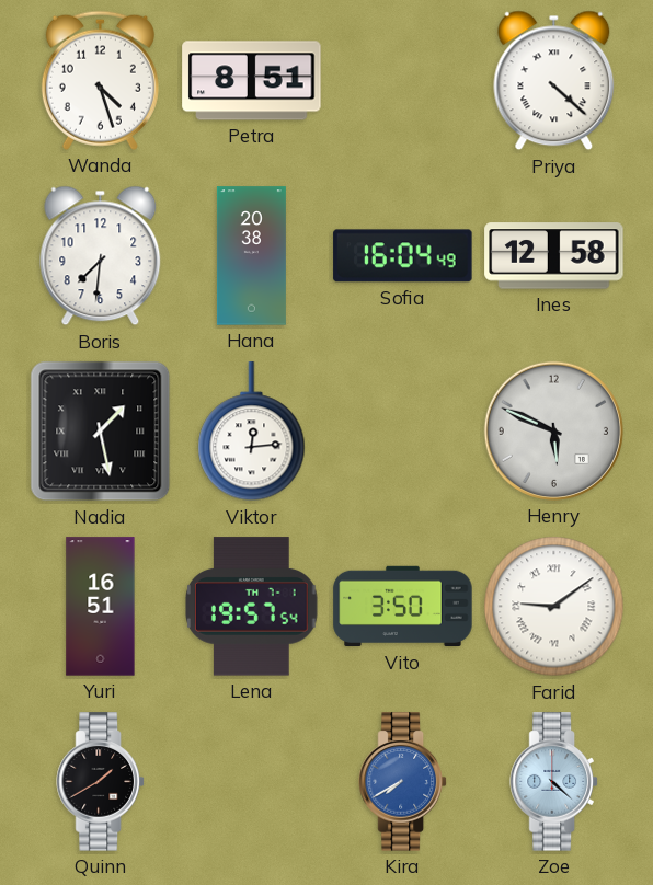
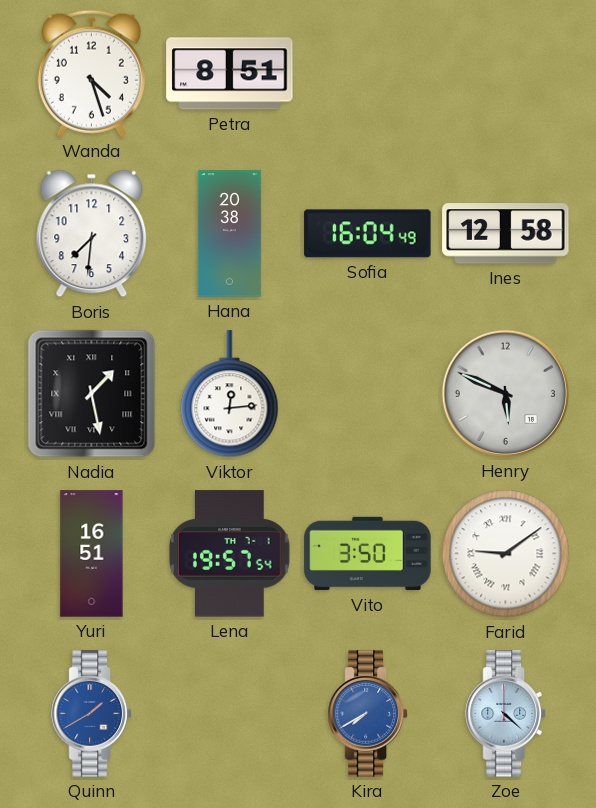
Priya: 4:22 -> none (554, 81)
Quinn dial: black -> blue (92, 714)
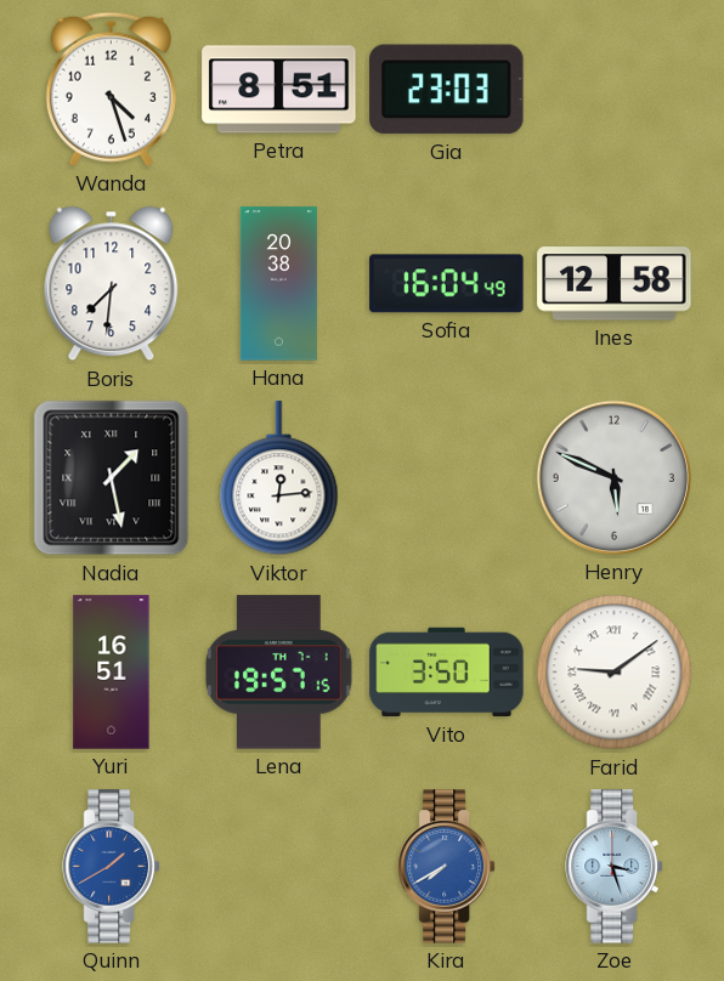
Gia: none -> 23:03 (447, 90)
Lena: 19:57:54 -> 19:57:15 (279, 673)
Zoe: 4:22 -> 3:27 (615, 867)
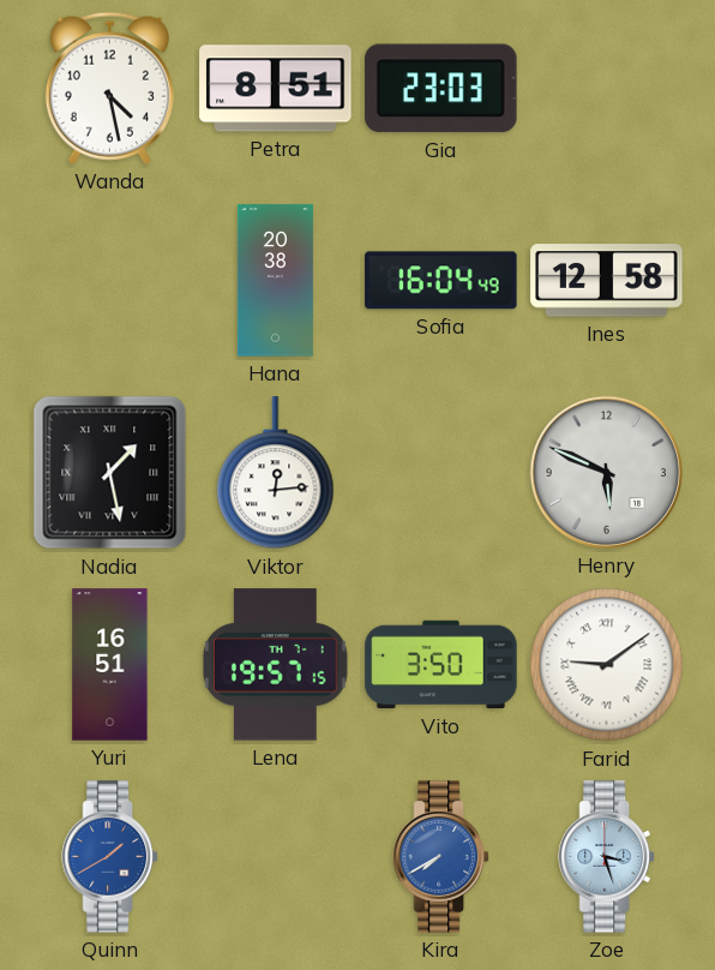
Wanda: 4:27 -> 4:28 (109, 88)
Boris: 7:31 -> none (112, 284)
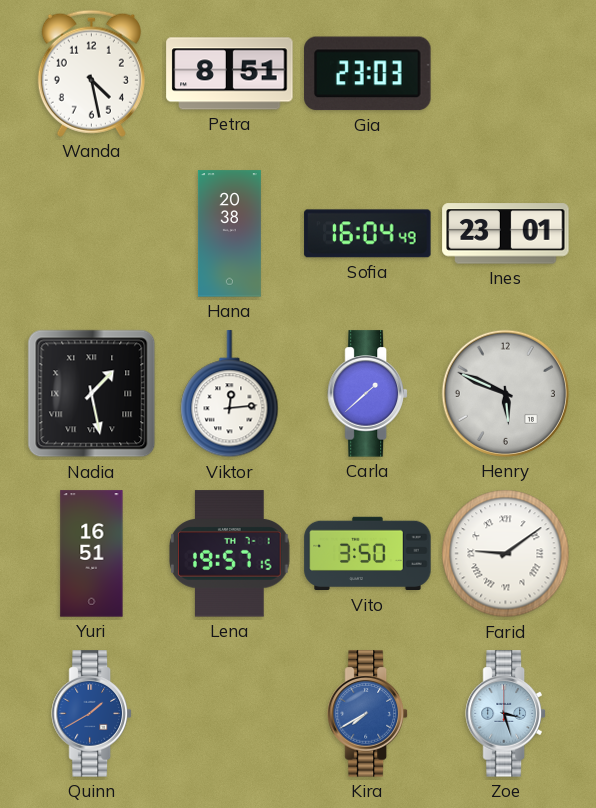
Ines: 12:58 -> 23:01 (506, 234)
Carla: none -> 1:38 (368, 394)
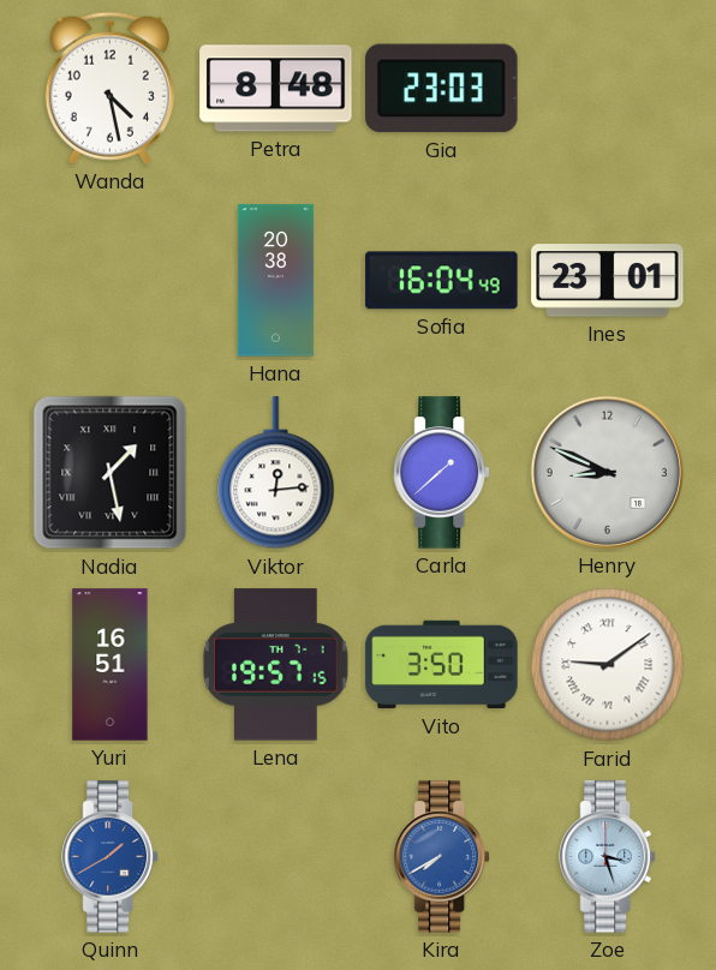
Petra: 8:51 -> 8:48 (276, 89)
Henry: 5:49 -> 8:49 (607, 472)
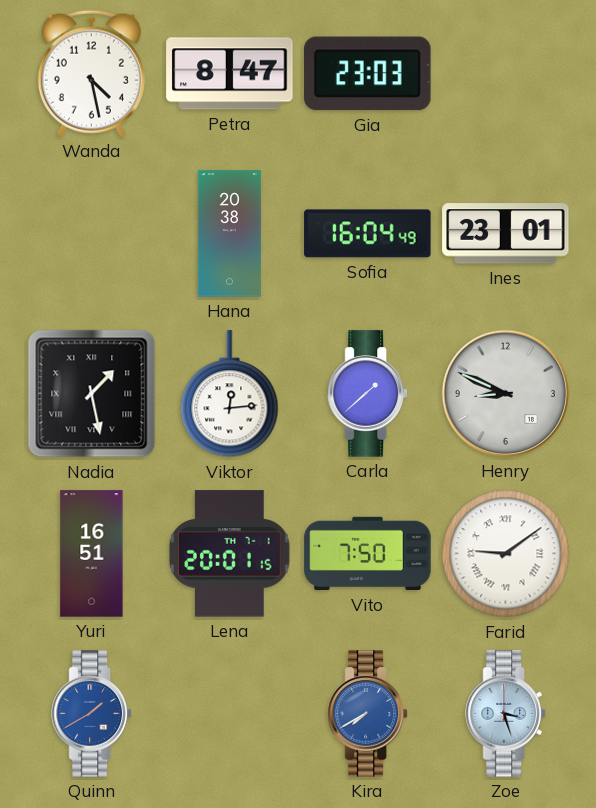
Petra: 8:48 -> 8:47 (230, 74)
Lena: 19:57 -> 20:01 (230, 554)
Vito: 3:50 -> 7:50 (368, 554)
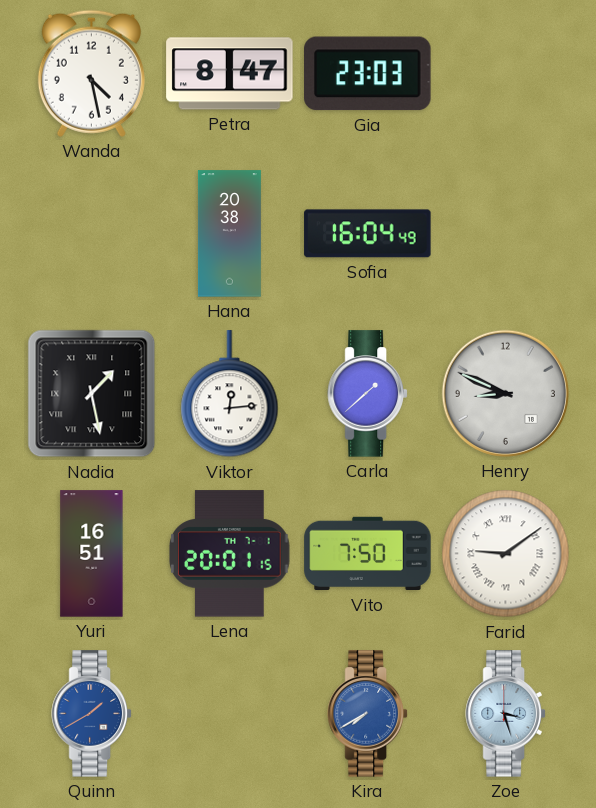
Ines: 23:01 -> none (506, 234)
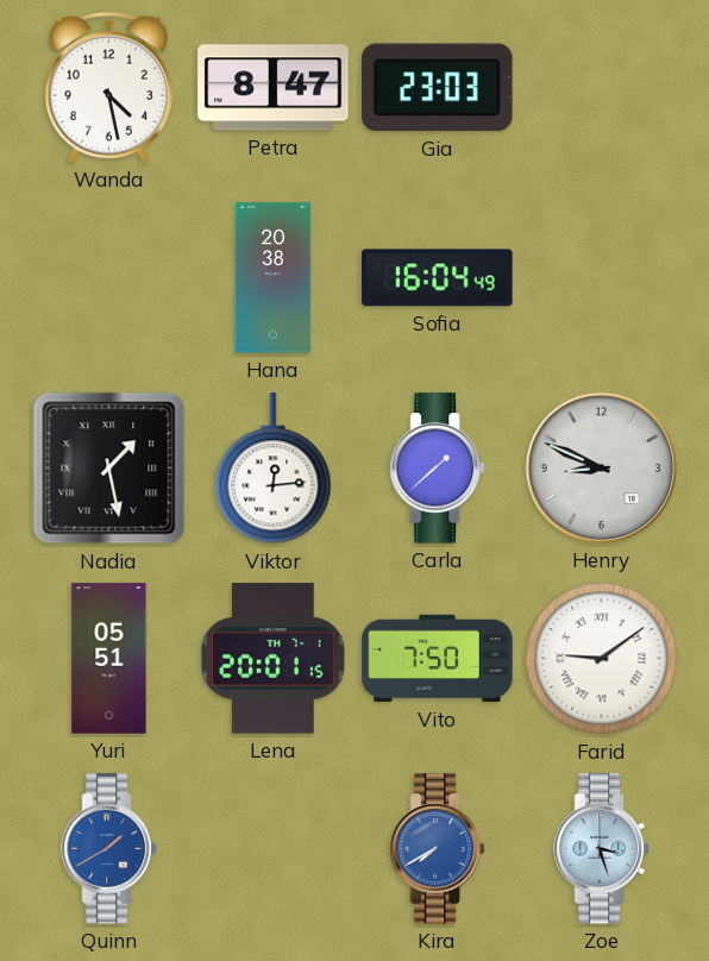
Yuri: 16:51 -> 05:51 (109, 659)
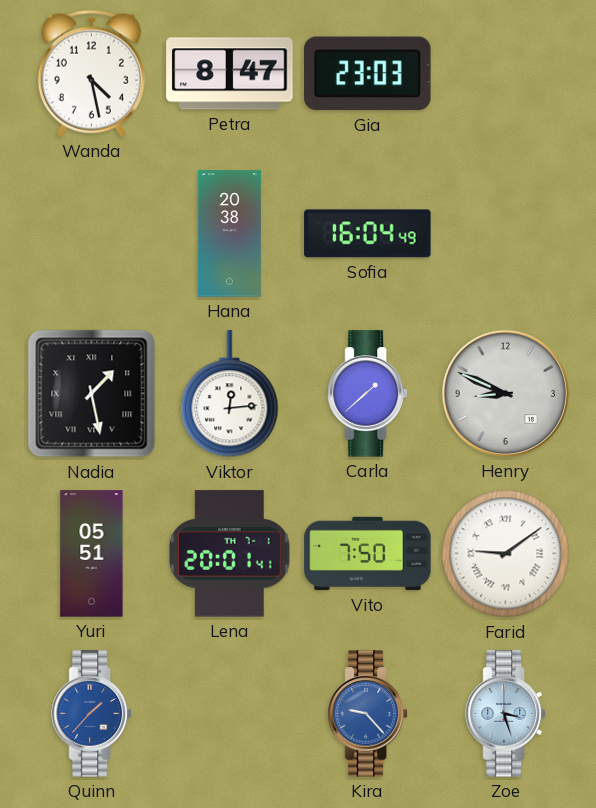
Lena: 20:01:15 -> 20:01:41 (230, 554)
Quinn: 1:40 -> 1:37 (92, 714)
Kira: 7:40 -> 9:23 (368, 714)
